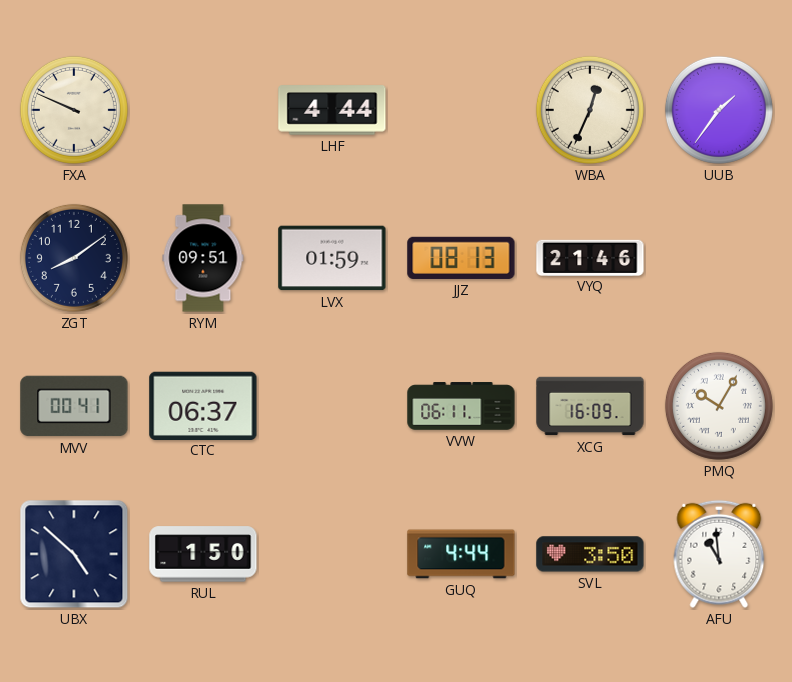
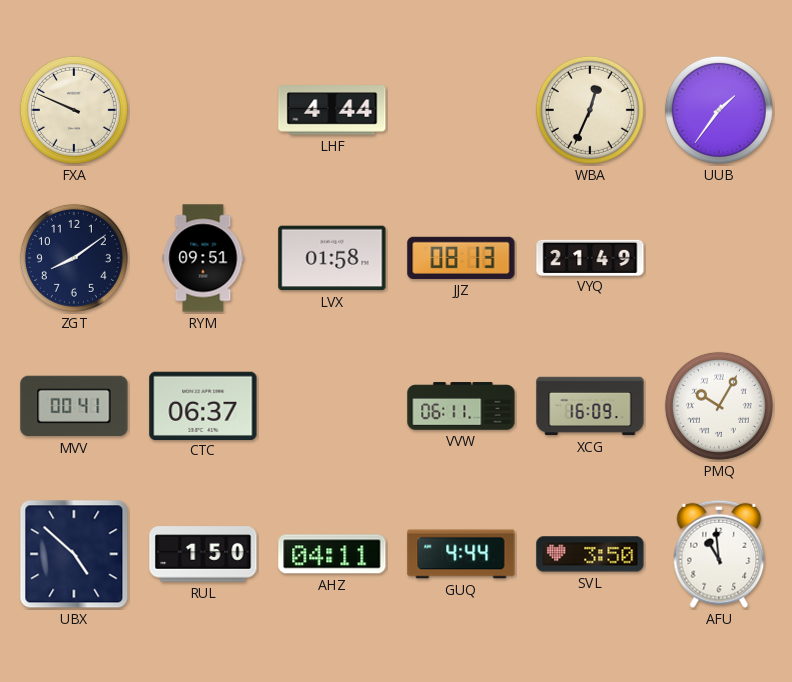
LVX: 01:59 -> 01:58 (332, 258)
VYQ: 21:46 -> 21:49 (590, 257)
AHZ: none -> 04:11 (332, 554)
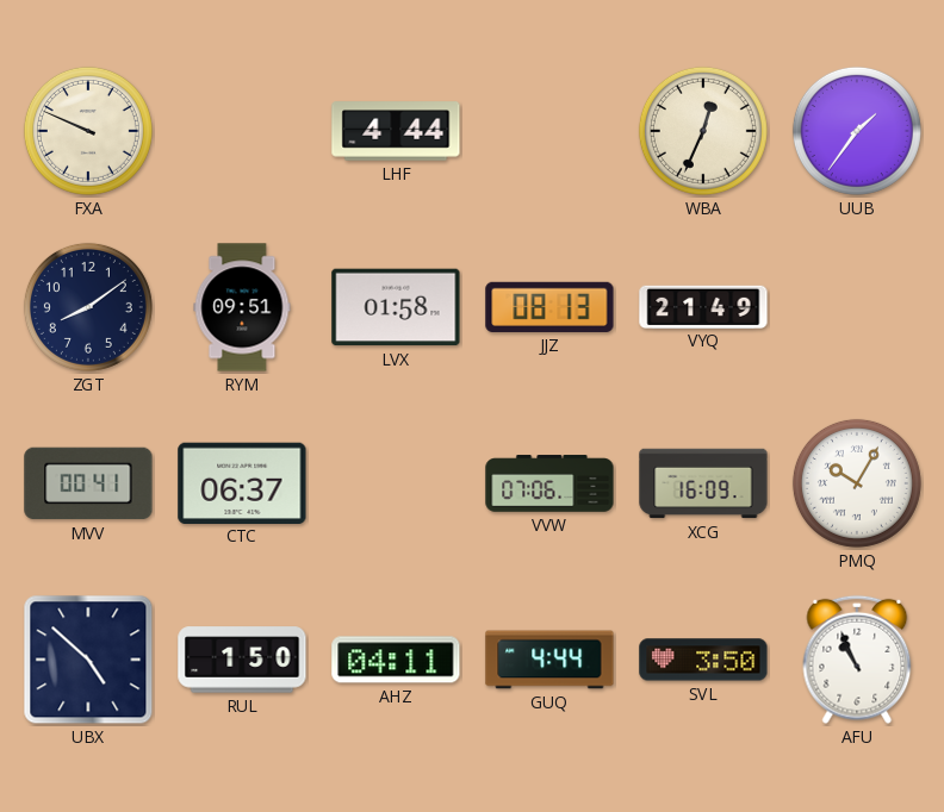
VVW: 06:11 -> 07:06 (549, 483)
AFU: 10:59 -> 10:56 (857, 660)
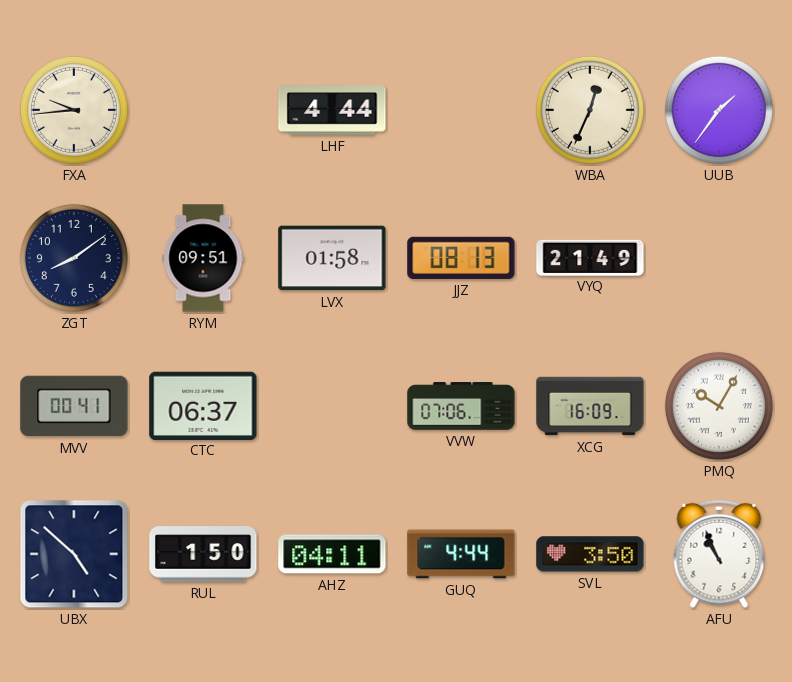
FXA: 9:49 -> 9:44 (74, 110)
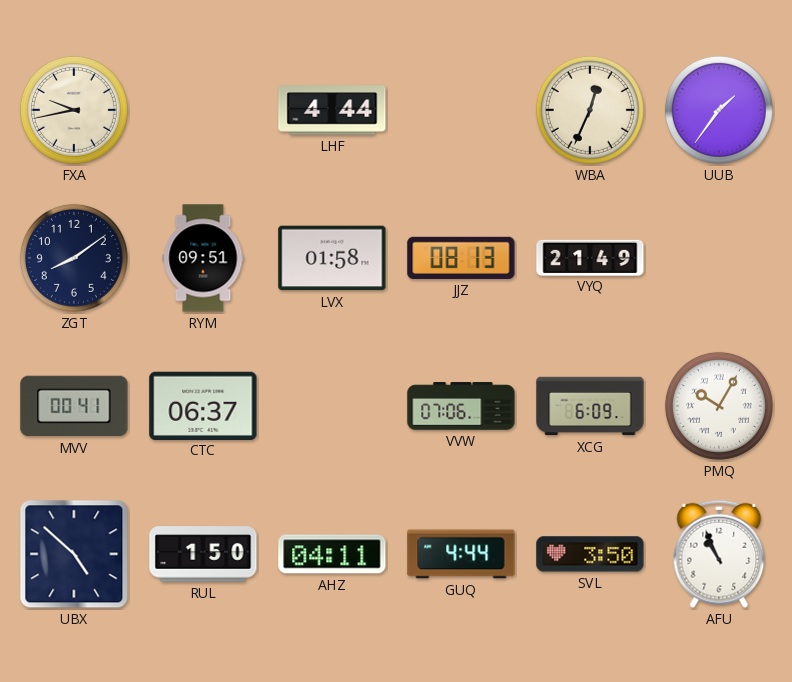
FXA: 9:44 -> 9:43 (74, 110)
XCG: 16:09 -> 6:09 (590, 406)
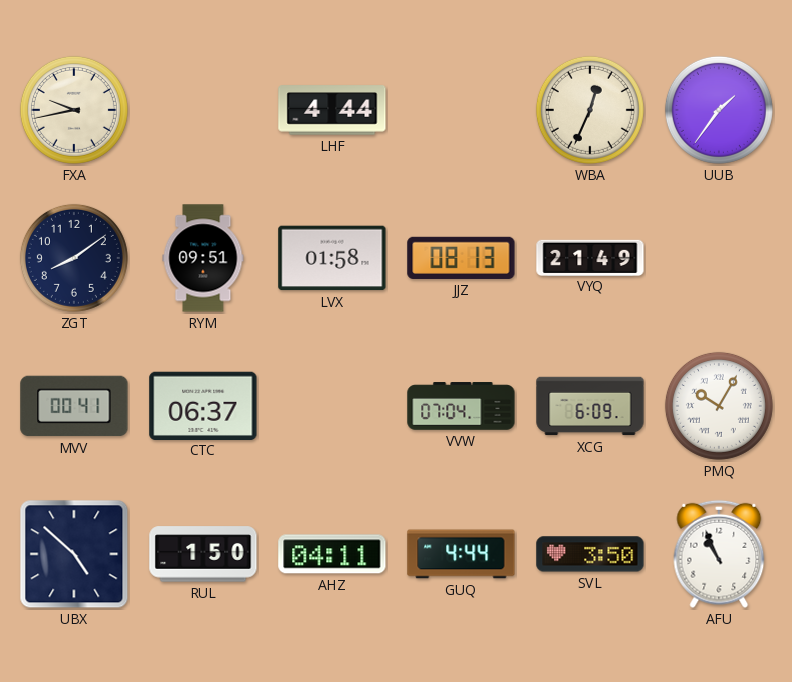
VVW: 07:06 -> 07:04 (461, 406)
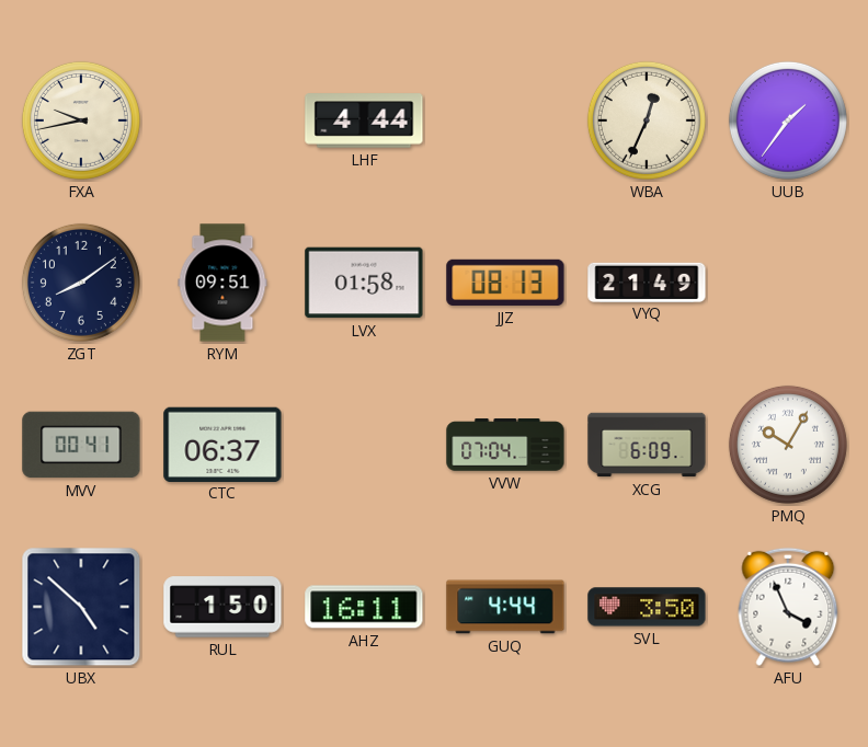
AHZ: 04:11 -> 16:11 (364, 607)
AFU: 10:56 -> 3:56 (788, 607)
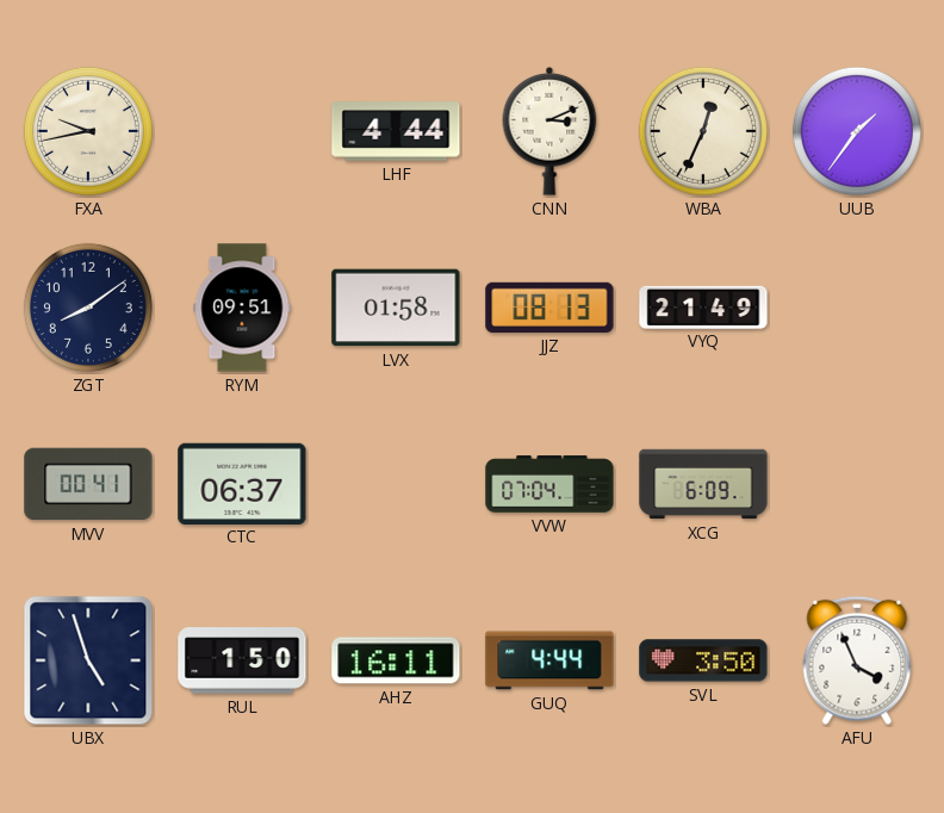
CNN: none -> 3:11 (549, 131)
PMQ: 10:05 -> none (788, 445)
UBX: 4:52 -> 4:57 (88, 660)
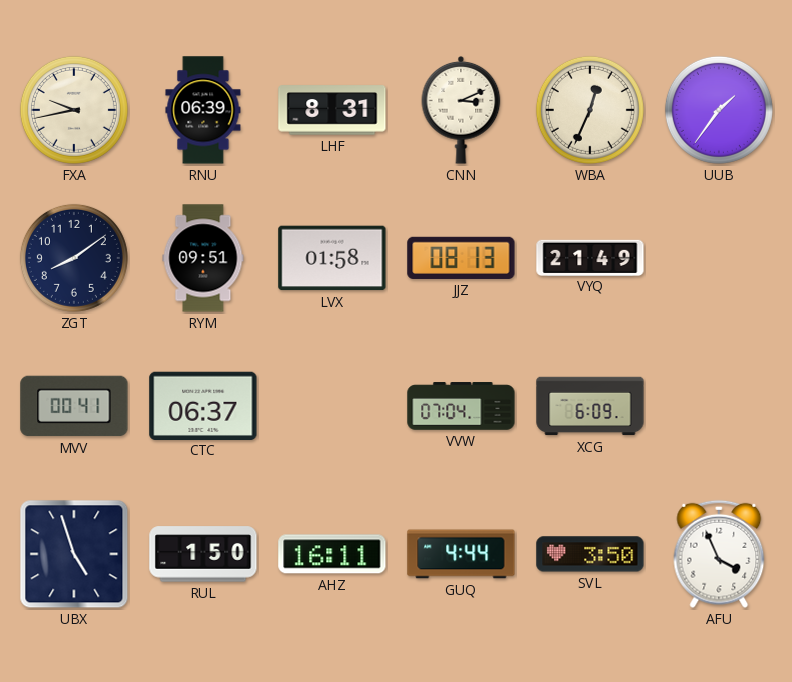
RNU: none -> 06:39 (203, 110)
LHF: 4:44 -> 8:31 (332, 110)
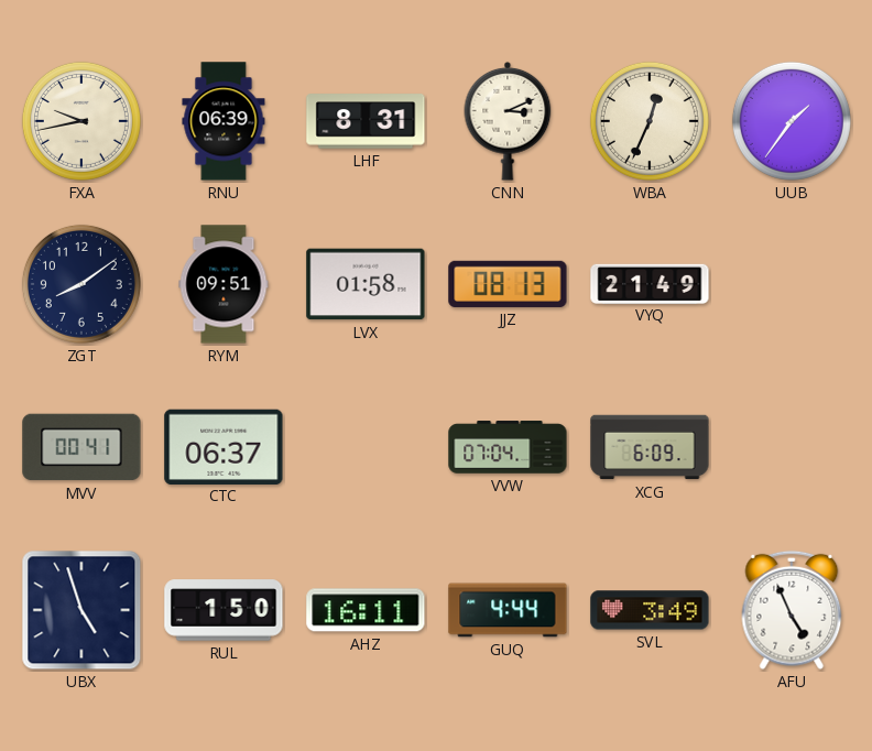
SVL: 3:50 -> 3:49 (650, 610)
AFU: 3:56 -> 4:56 (792, 610)
